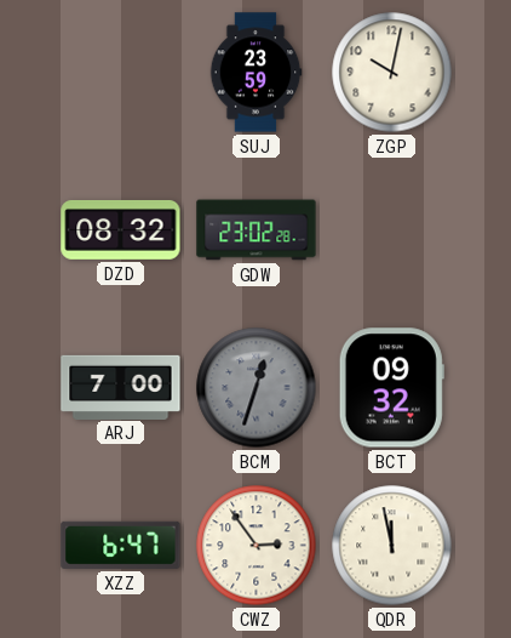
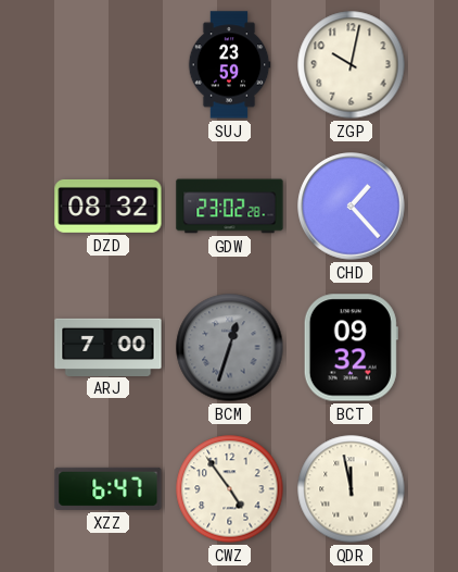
CHD: none -> 1:23 (352, 207)
CWZ: 2:54 -> 4:54 (230, 489)
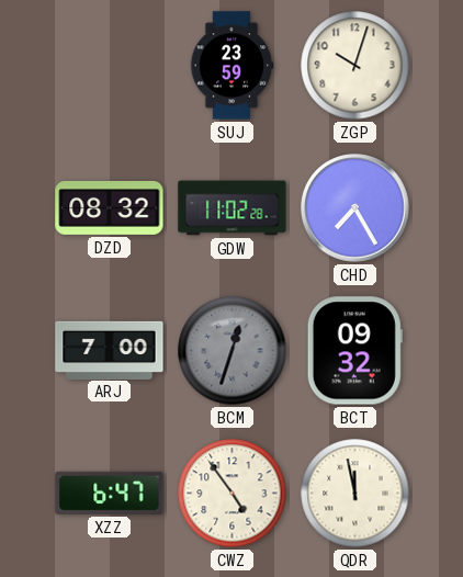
ZGP: 10:02 -> 10:03 (355, 66)
GDW: 23:02 -> 11:02 (233, 208)
CHD: 1:23 -> 7:25 (355, 208)
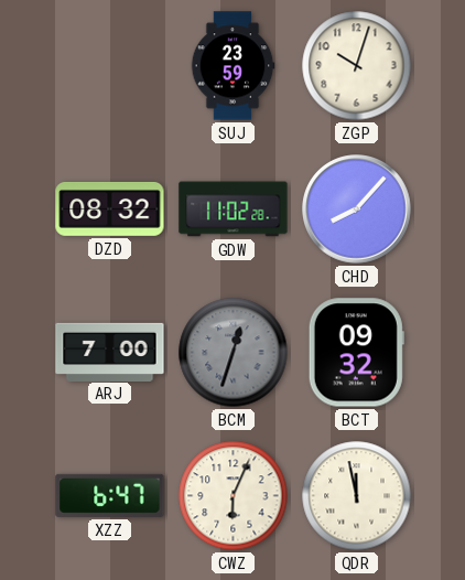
CHD: 7:25 -> 8:07 (357, 210)
CWZ: 4:54 -> 6:04 (234, 496)
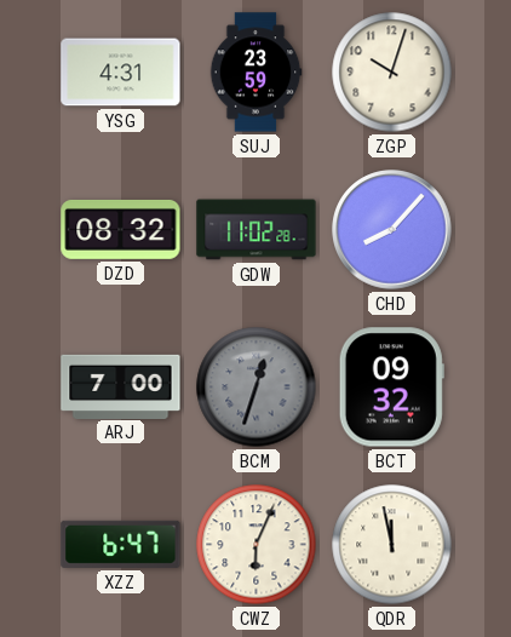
YSG: none -> 4:31 (121, 73)
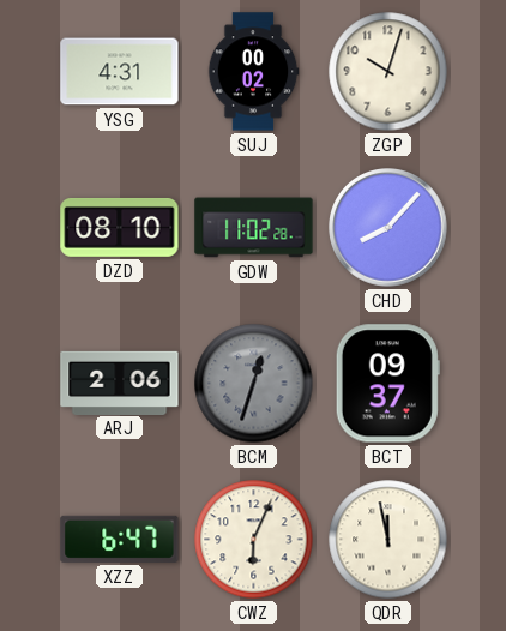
SUJ: 23:59 -> 00:02 (253, 72)
DZD: 08:32 -> 08:10 (120, 227)
ARJ: 7:00 -> 2:06 (120, 383)
BCT: 09:32 -> 09:37 (387, 384)
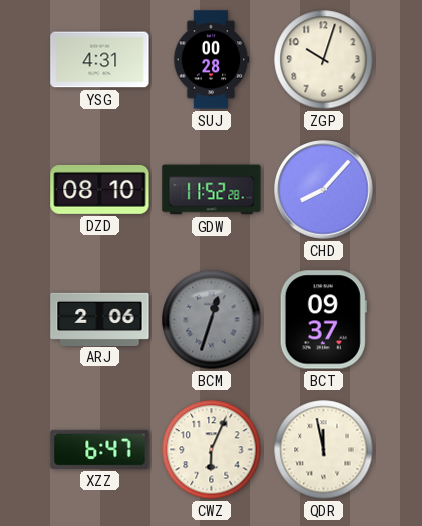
SUJ: 00:02 -> 00:28 (211, 60)
GDW: 11:02 -> 11:52 (212, 190)
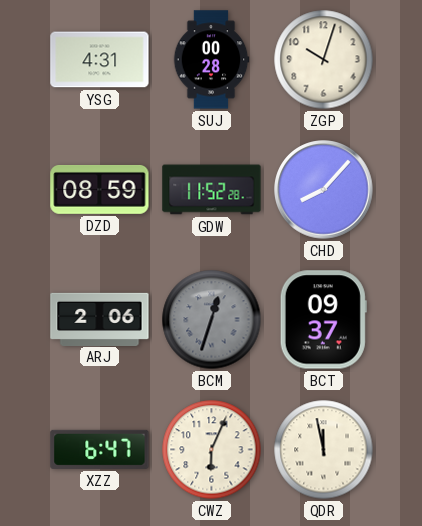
DZD: 08:10 -> 08:59 (100, 189)
